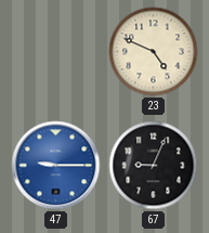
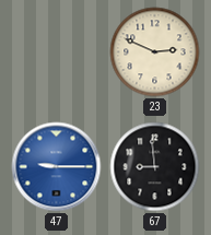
23: 4:49 -> 2:49 (155, 52)
67: 9:04 -> 8:59 (155, 167)
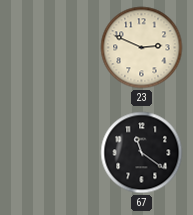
47: 9:15 -> none (57, 167)
67: 8:59 -> 11:21 (142, 153)
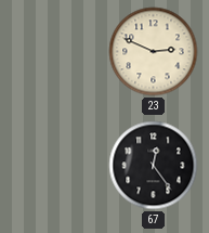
67: 11:21 -> 12:24 (154, 166)
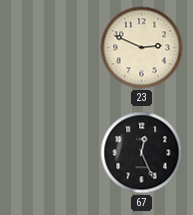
67: 12:24 -> 12:26 (142, 153)
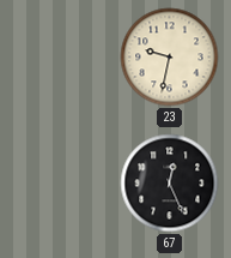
23: 2:49 -> 9:32 (170, 58)
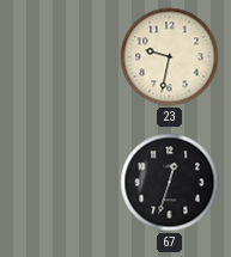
67: 12:26 -> 12:33 (170, 183)
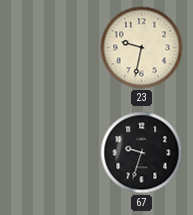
67: 12:33 -> 9:33 (142, 153)
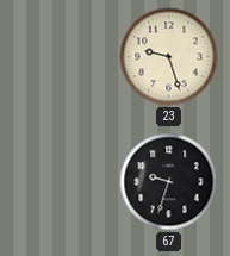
23: 9:32 -> 9:27 (169, 57)
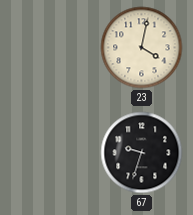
23: 9:27 -> 4:02 (142, 48)
